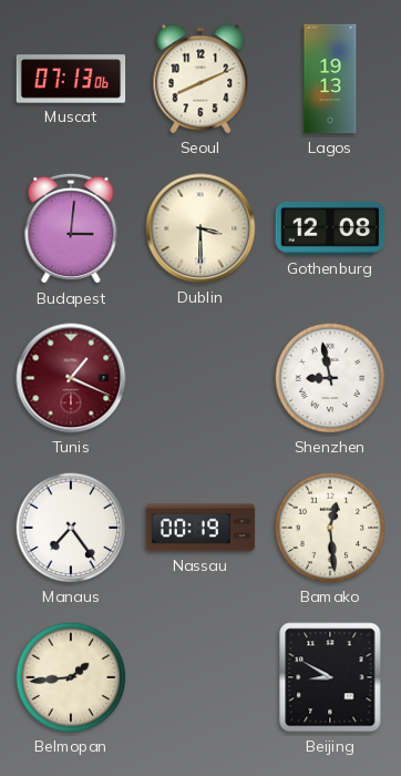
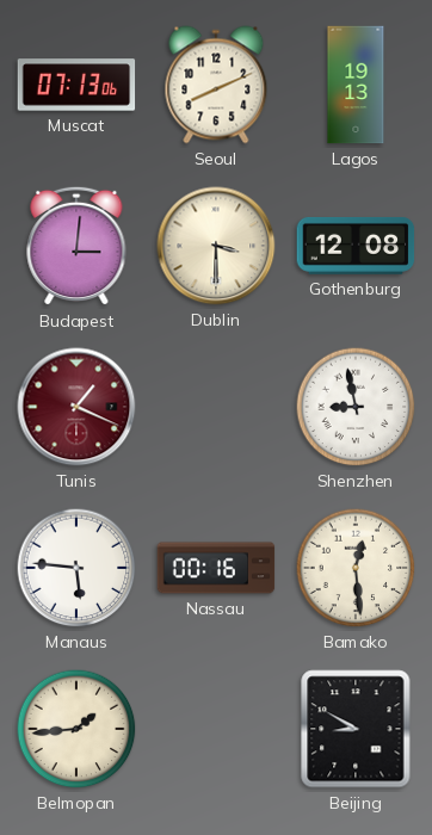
Manaus: 7:24 -> 5:46 (76, 568)
Nassau: 00:19 -> 00:16 (216, 568)
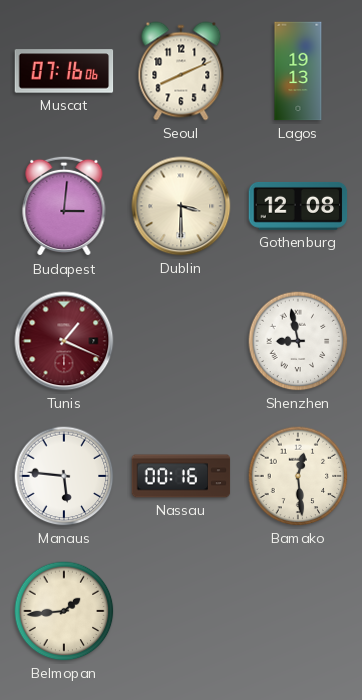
Muscat: 07:13 -> 07:16 (64, 71)
Beijing: 8:50 -> none (356, 729)
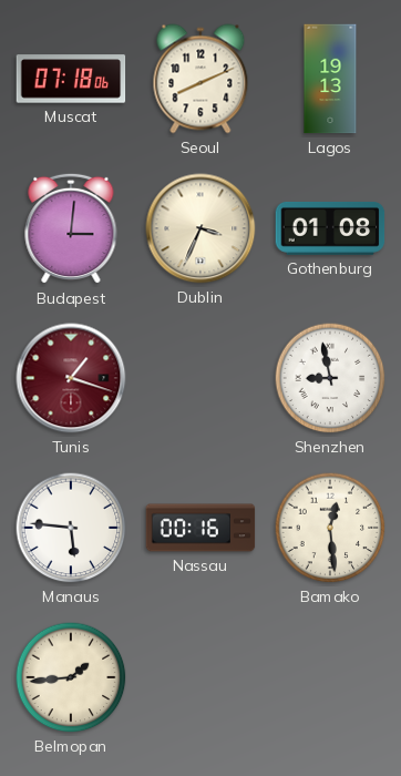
Muscat: 07:16 -> 07:18 (71, 79)
Dublin: 3:30 -> 3:34 (200, 228)
Gothenburg: 12:08 -> 01:08 (330, 228)
Tunis: 1:19 -> 1:18 (71, 378)
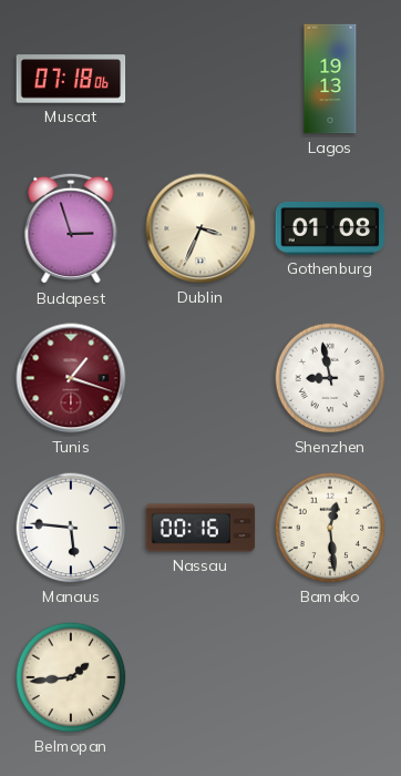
Seoul: 8:11 -> none (200, 79)
Budapest: 3:01 -> 2:57 (71, 228)
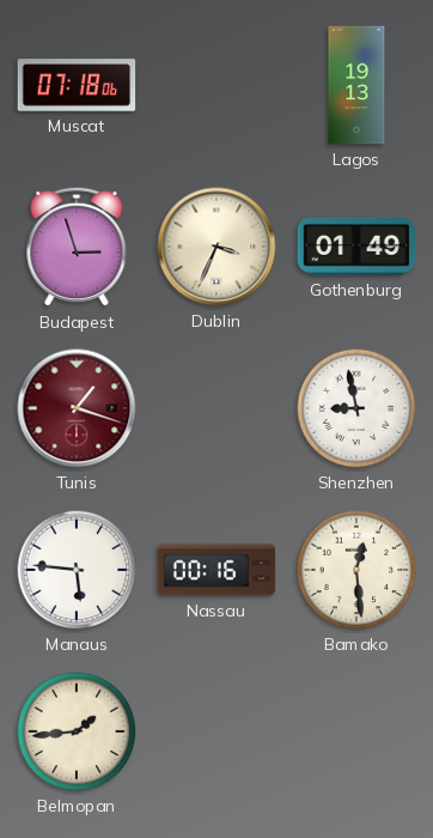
Gothenburg: 01:08 -> 01:49 (356, 247)
